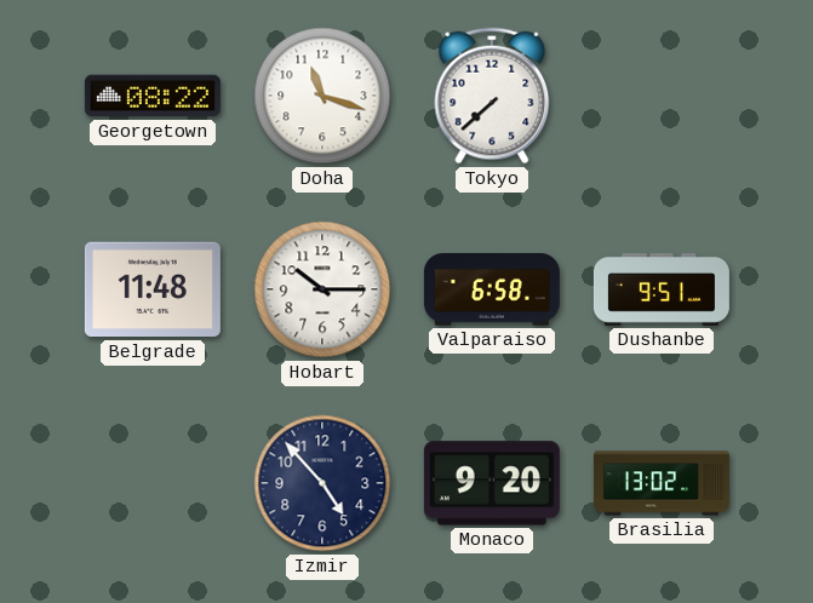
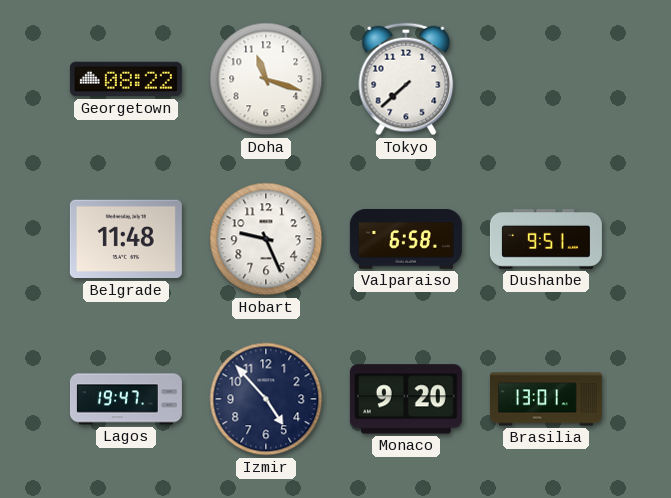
Hobart: 10:15 -> 9:26 (266, 239)
Lagos: none -> 19:47 (126, 399)
Brasilia: 13:02 -> 13:01 (546, 399)
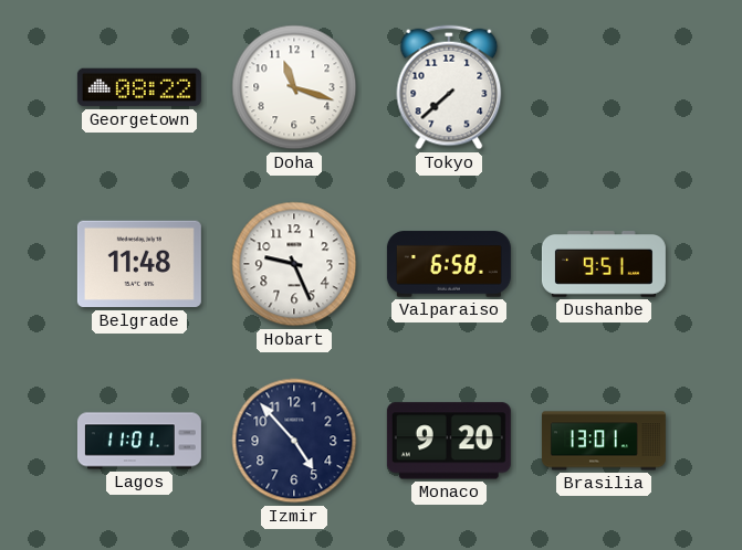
Lagos: 19:47 -> 11:01 (139, 441)
